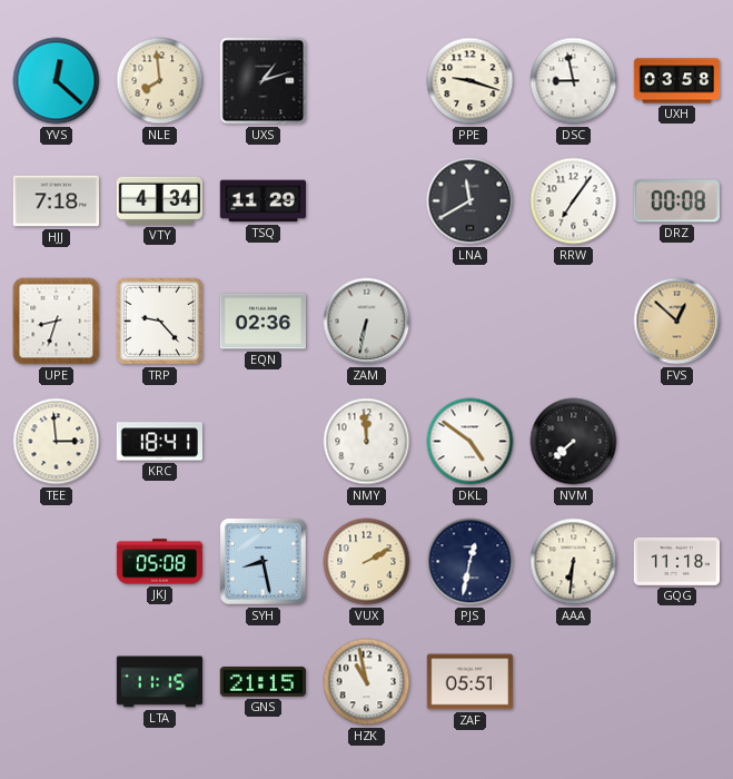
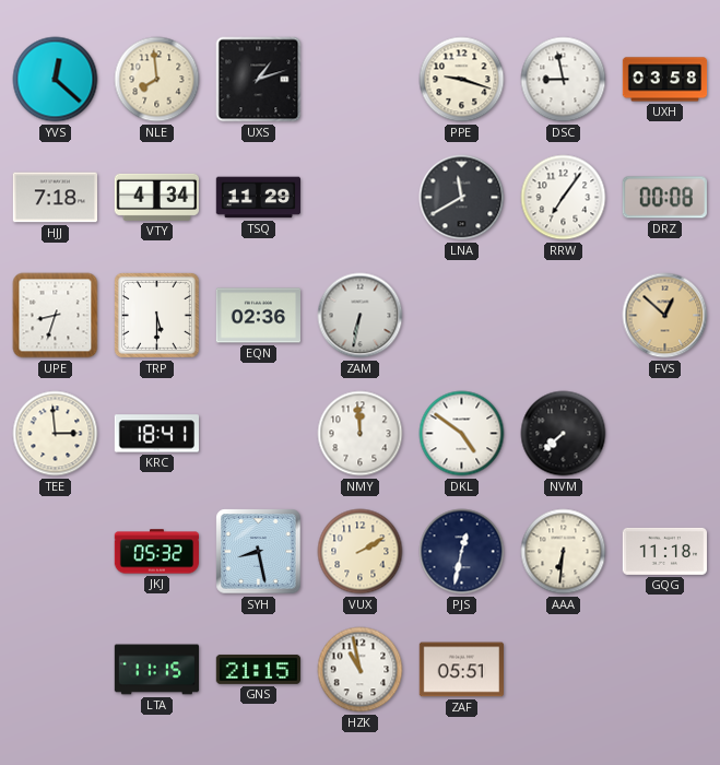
TRP: 9:23 -> 5:30 (156, 315)
JKJ: 05:08 -> 05:32 (156, 552)
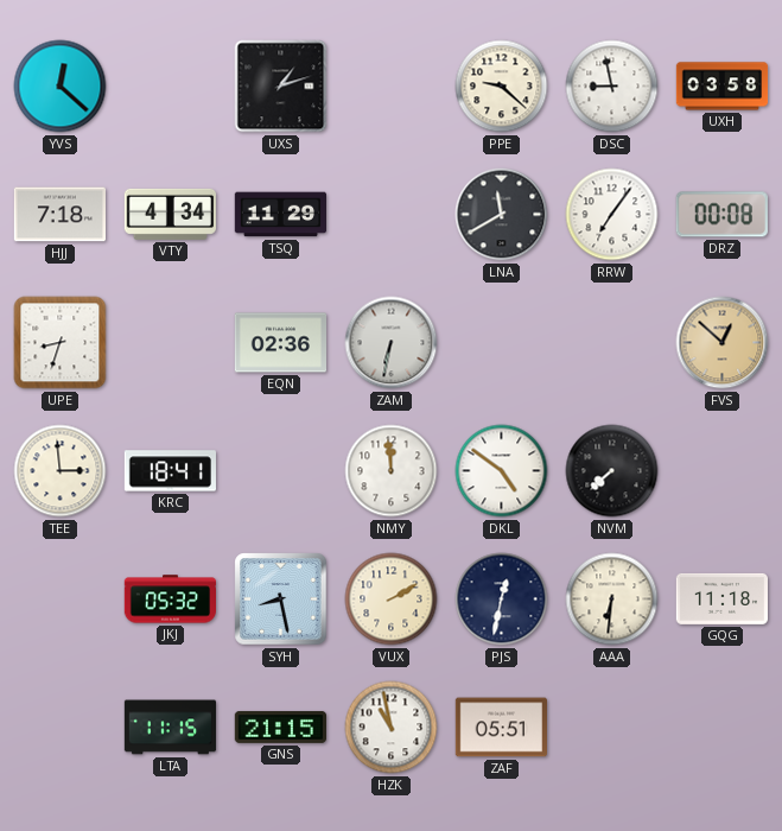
NLE: 7:59 -> none (157, 80)
PPE: 9:18 -> 9:22 (502, 87)
TRP: 5:30 -> none (156, 315)
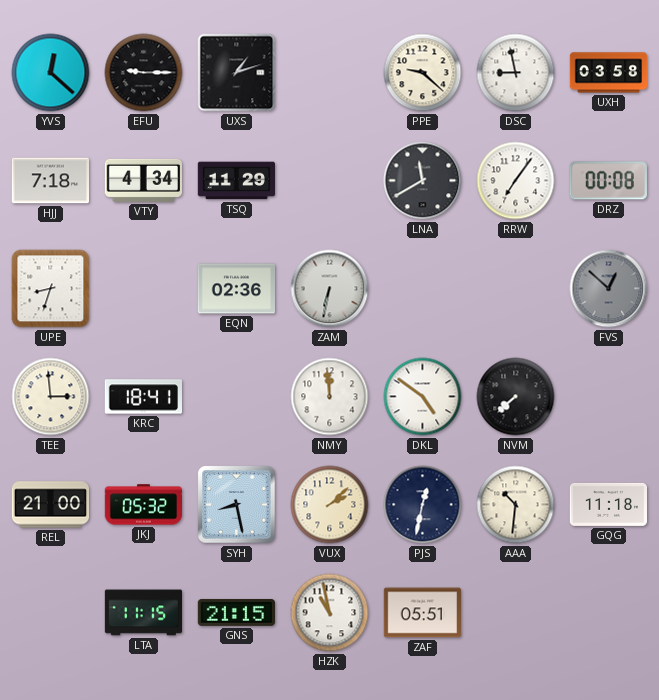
EFU: none -> 9:15 (144, 73)
FVS dial: champagne -> grey (609, 289)
REL: none -> 21:00 (50, 505)
VUX: 2:10 -> 2:08 (330, 505)
AAA: 6:31 -> 10:31 (516, 505)
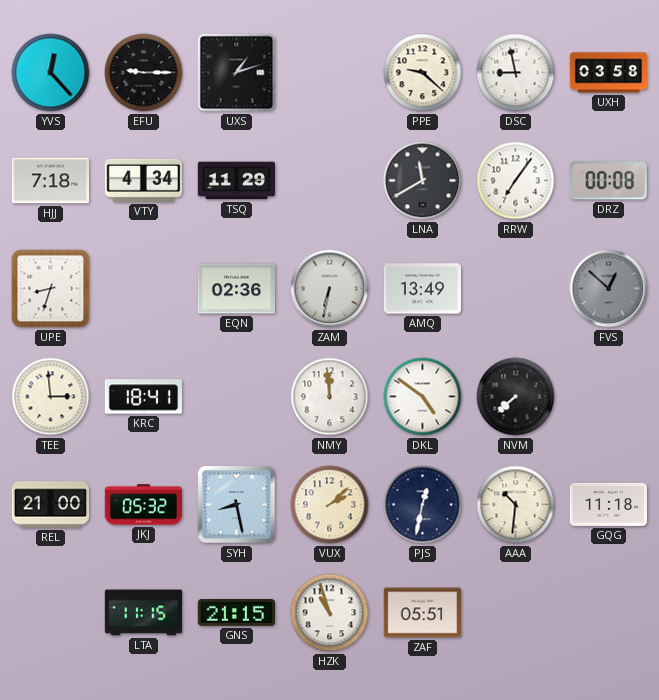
YVS: 12:22 -> 12:23 (51, 73)
AMQ: none -> 13:49 (422, 289)
HZK: 10:58 -> 10:57 (330, 613)
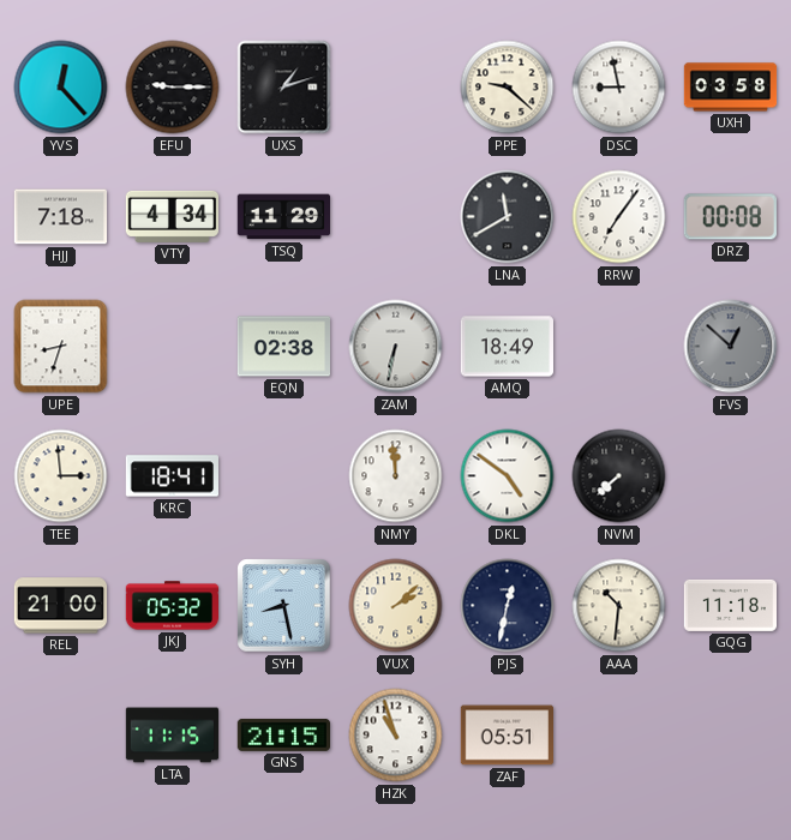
EQN: 02:36 -> 02:38 (283, 347)
AMQ: 13:49 -> 18:49 (507, 347)
